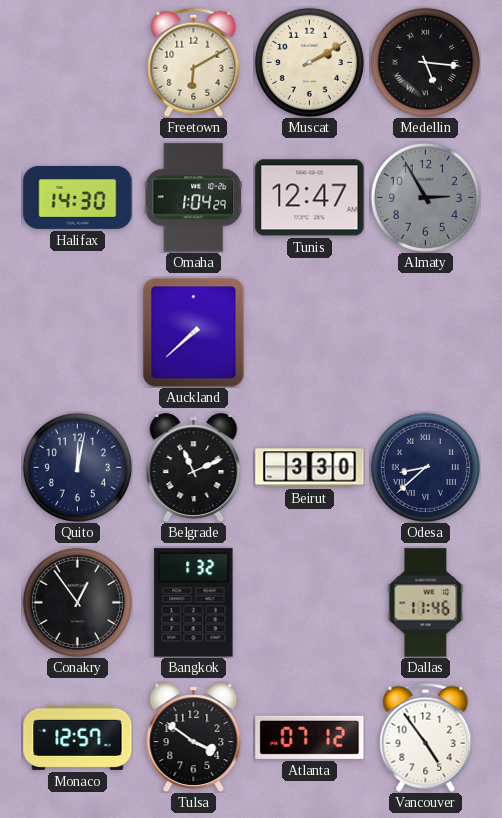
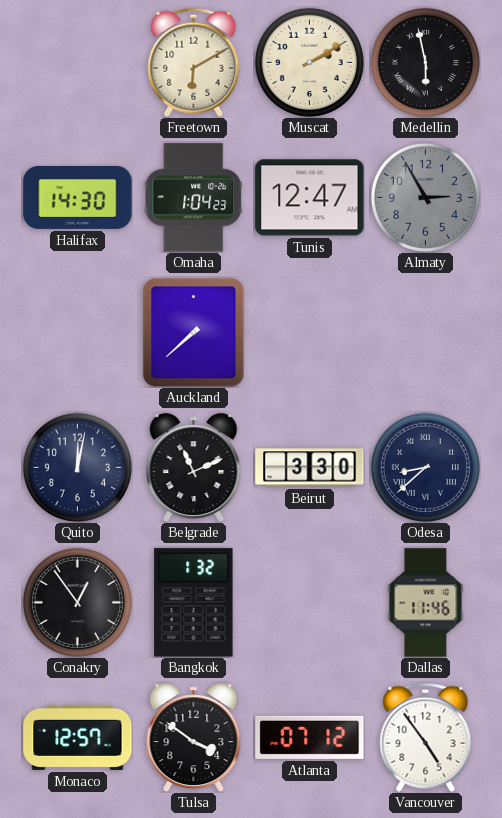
Medellin: 5:16 -> 5:58 (425, 62)
Omaha: 1:04:29 -> 1:04:23 (193, 198)
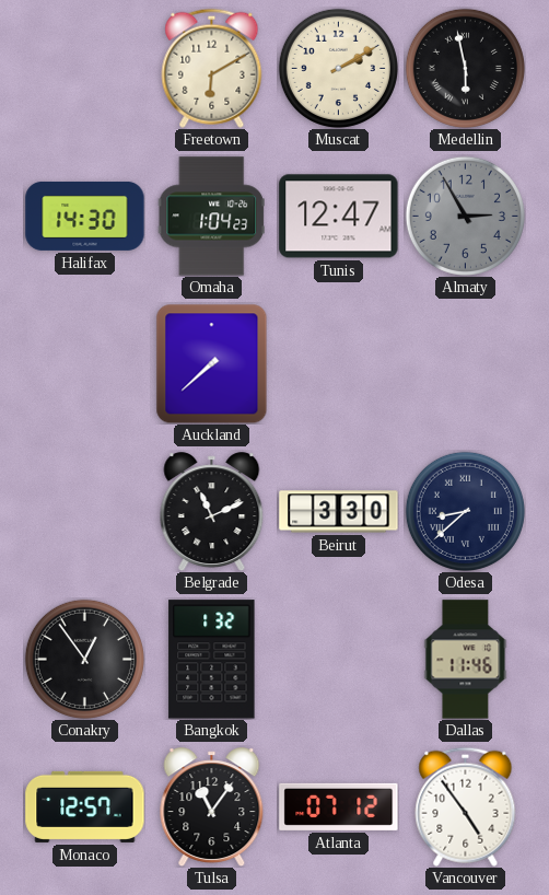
Quito: 12:02 -> none (77, 467)
Tulsa: 3:51 -> 11:06 (212, 807)
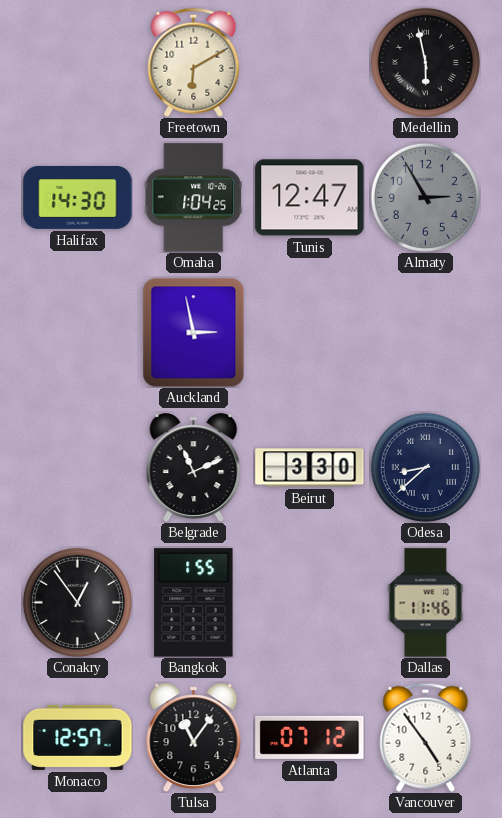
Muscat: 2:10 -> none (338, 68)
Omaha: 1:04:23 -> 1:04:25 (193, 198)
Auckland: 7:38 -> 2:58 (194, 332)
Bangkok: 1:32 -> 1:55 (194, 603)
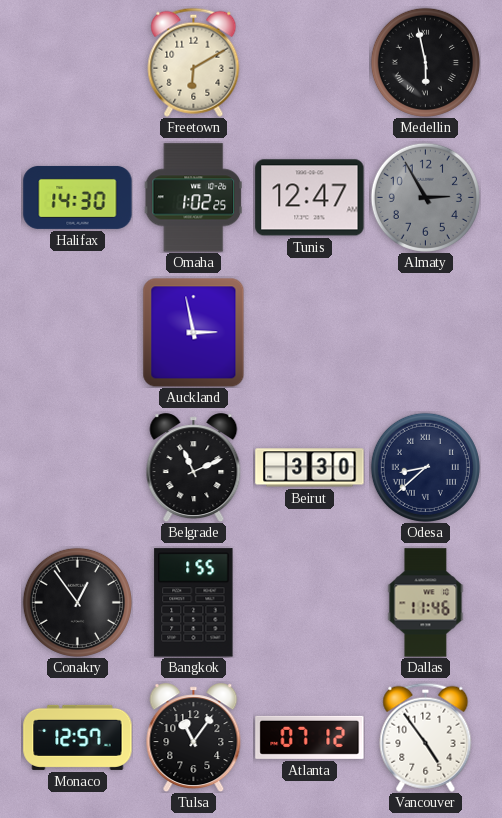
Omaha: 1:04 -> 1:02 (193, 198)
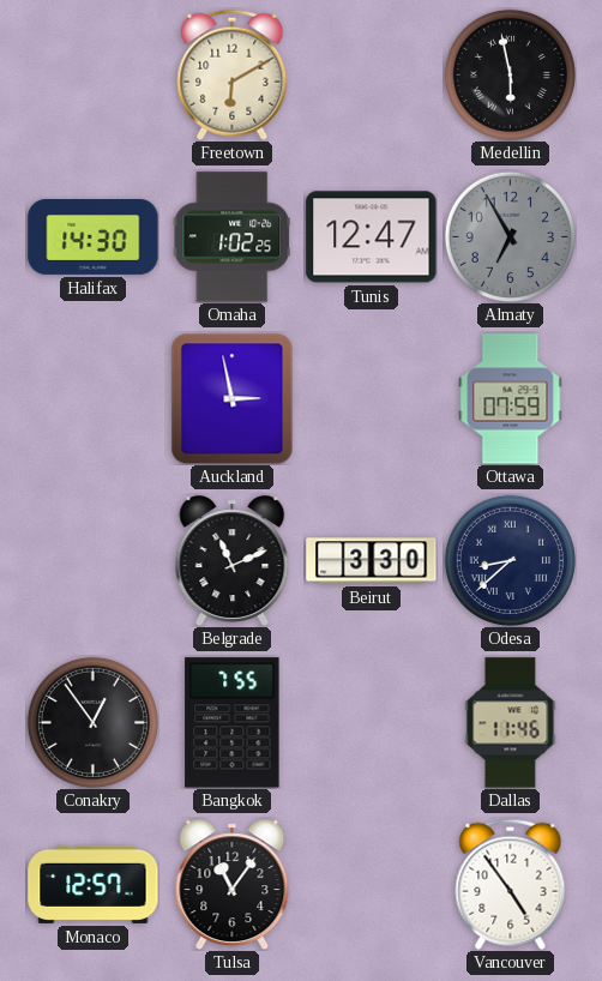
Almaty: 2:55 -> 6:55 (510, 236)
Ottawa: none -> 07:59 (511, 399)
Bangkok: 1:55 -> 7:55 (233, 723)
Atlanta: 07:12 -> none (310, 737)
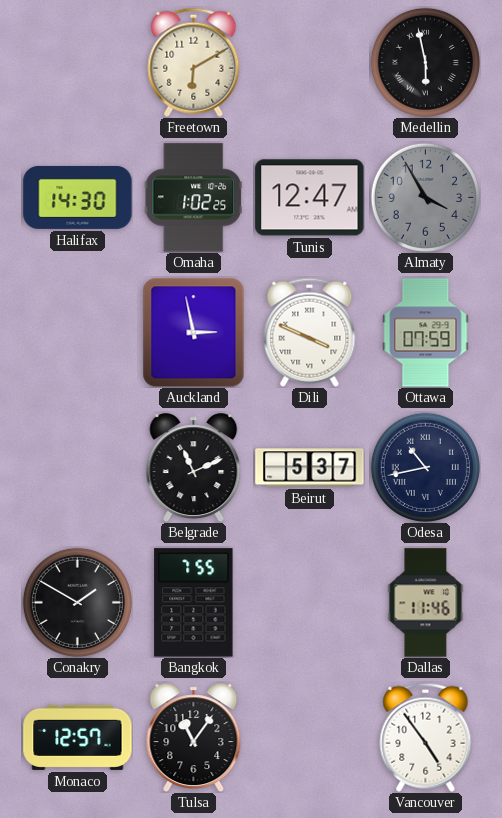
Almaty: 6:55 -> 3:55 (425, 197)
Dili: none -> 3:49 (310, 332)
Beirut: 3:30 -> 5:37 (310, 468)
Odesa: 8:38 -> 10:43 (425, 467)
Conakry: 12:54 -> 1:50 (77, 602)
